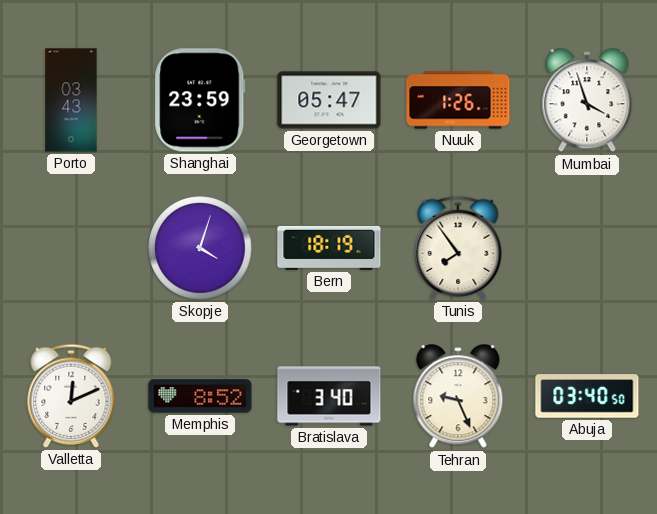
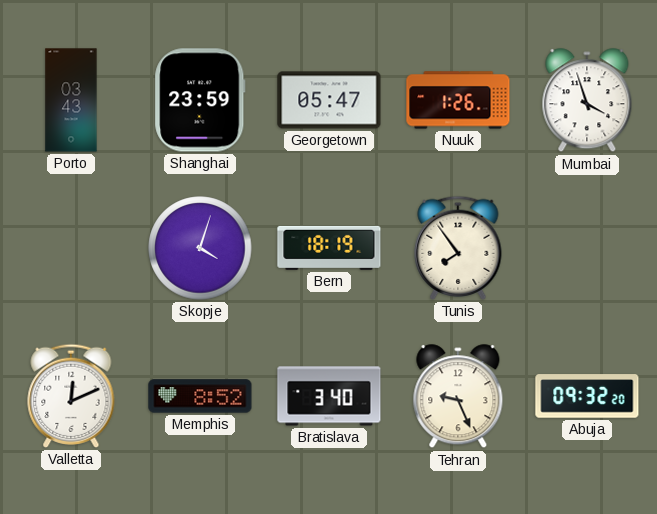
Abuja: 03:40 -> 09:32 (587, 396)
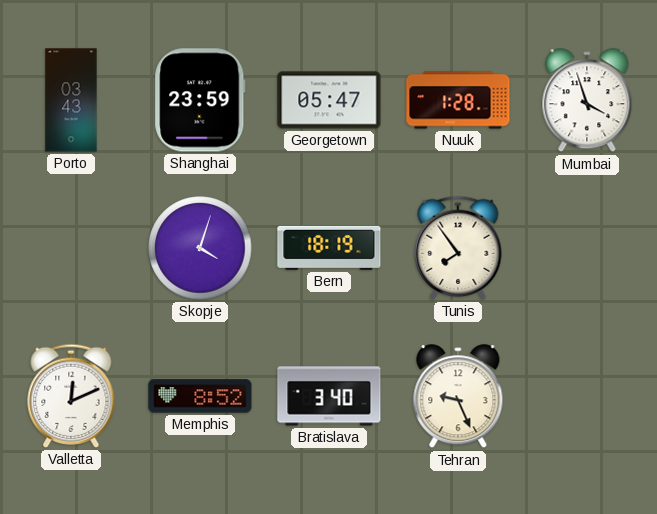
Nuuk: 1:26 -> 1:28 (458, 100)
Abuja: 09:32 -> none (587, 396)
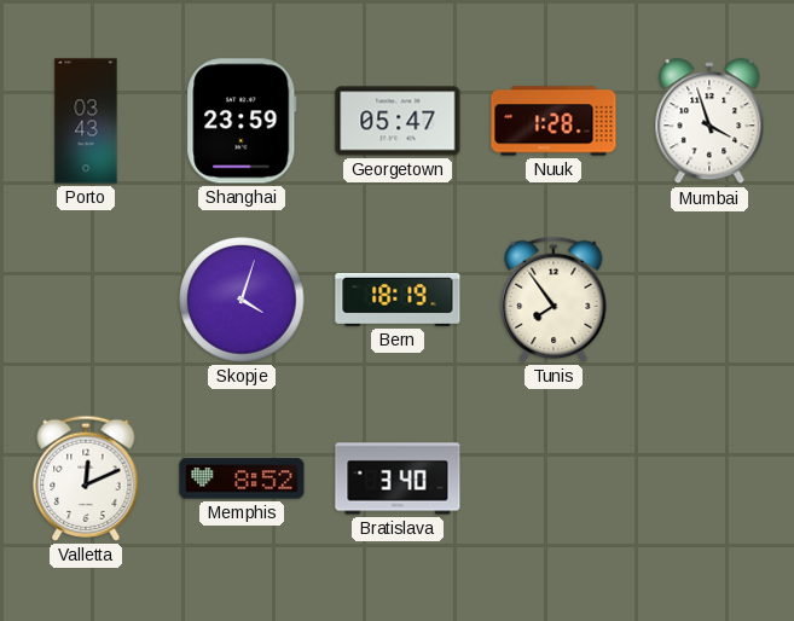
Tehran: 9:26 -> none (458, 397)
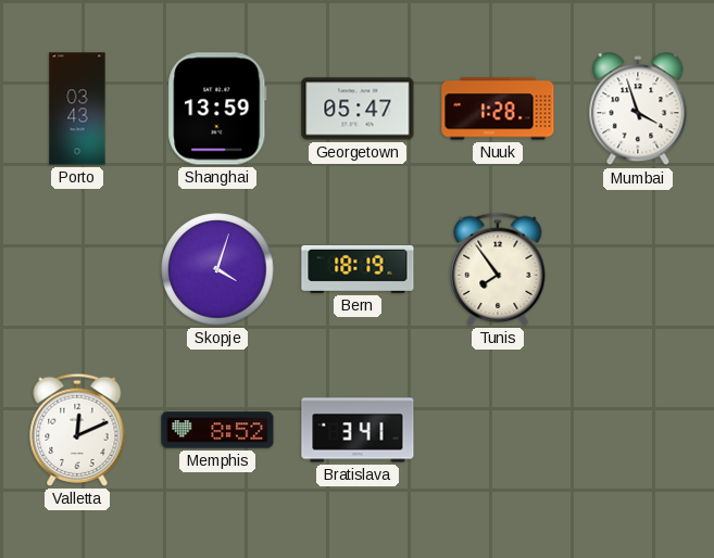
Shanghai: 23:59 -> 13:59 (217, 109)
Bratislava: 3:40 -> 3:41 (358, 430)
